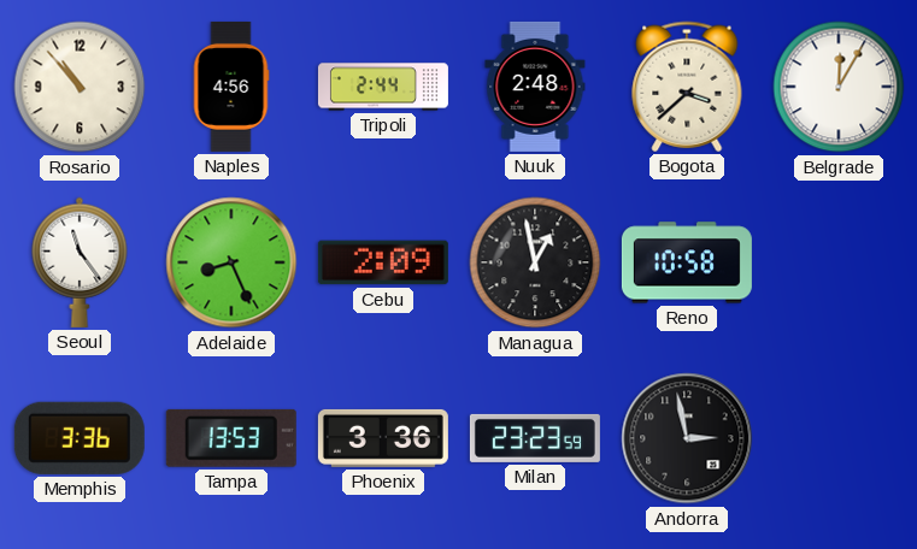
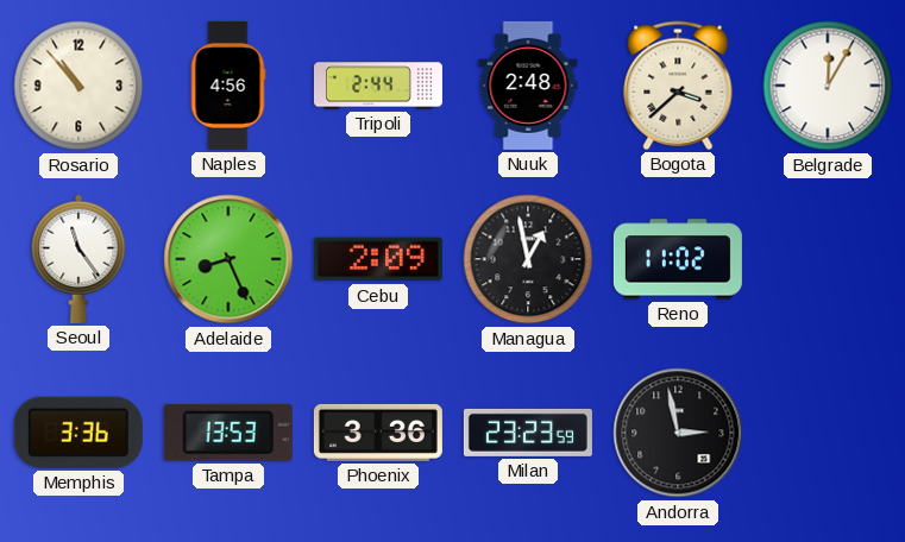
Reno: 10:58 -> 11:02 (678, 259)
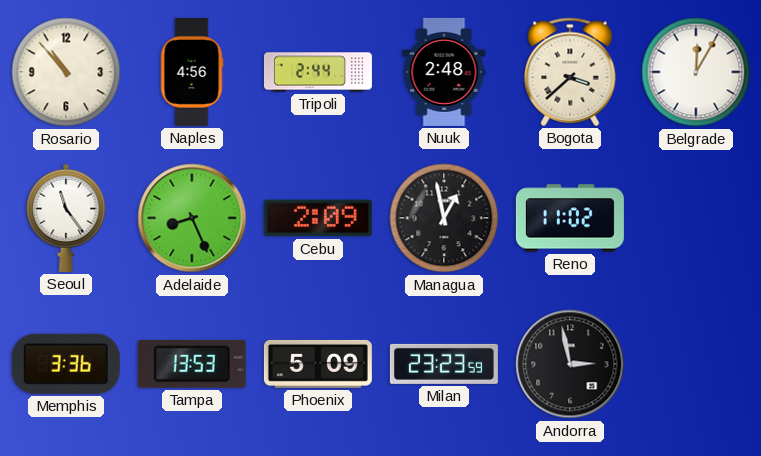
Phoenix: 3:36 -> 5:09 (318, 364)
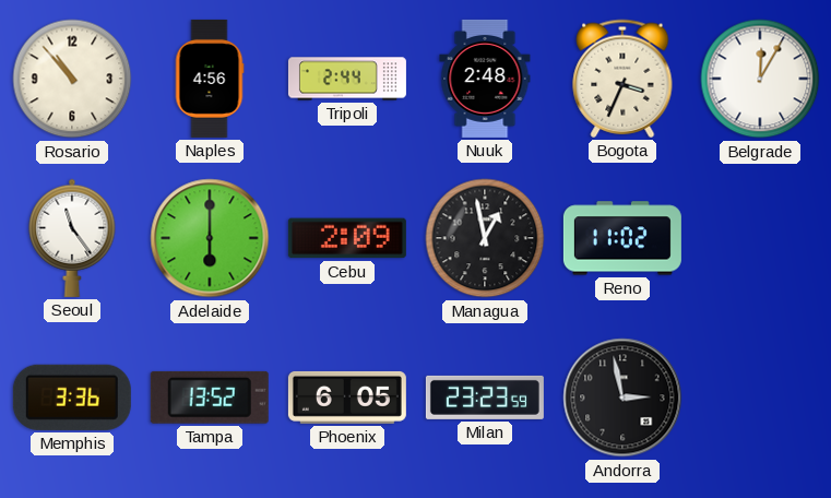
Bogota: 3:38 -> 3:34 (622, 79)
Adelaide: 8:26 -> 6:00 (210, 238)
Tampa: 13:53 -> 13:52 (210, 398)
Phoenix: 5:09 -> 6:05 (347, 398)
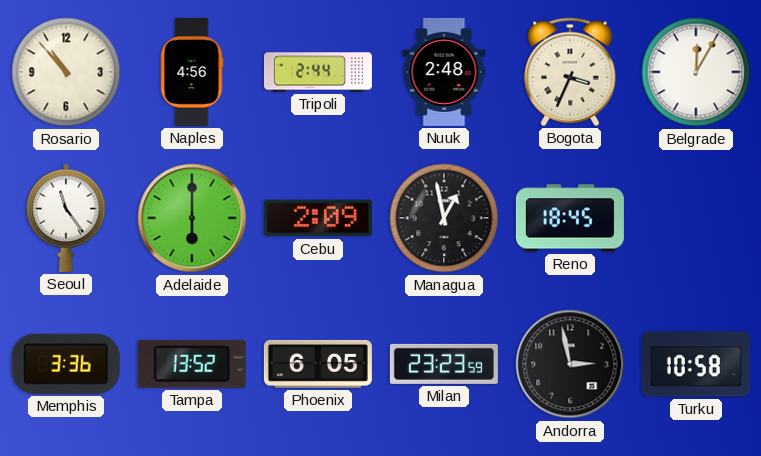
Reno: 11:02 -> 18:45 (570, 218)
Turku: none -> 10:58 (696, 364)
